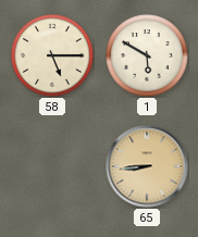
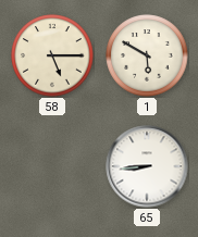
65 dial: champagne -> white (147, 166)
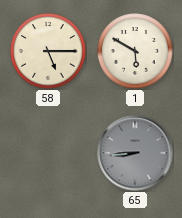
65 dial: white -> grey (135, 153)
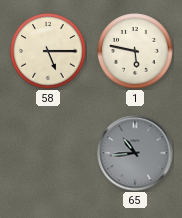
1: 5:50 -> 5:47 (135, 51)
65: 8:44 -> 10:44 (135, 153)
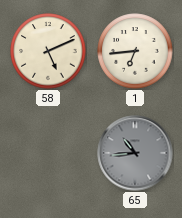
58: 5:15 -> 5:11 (48, 51)
1: 5:47 -> 6:44 (135, 51)
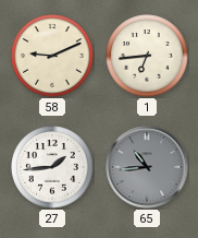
58: 5:11 -> 9:11 (52, 56)
27: none -> 1:44 (52, 167)
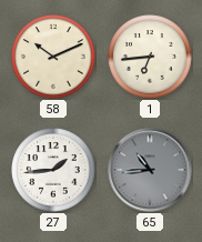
58: 9:11 -> 10:11 (53, 57)
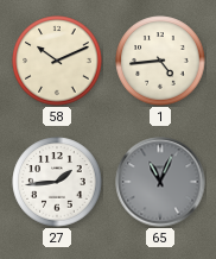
1: 6:44 -> 4:44 (160, 61)
65: 10:44 -> 11:04 (160, 182)
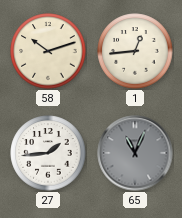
58: 10:11 -> 10:12 (48, 51)
1: 4:44 -> 12:44 (135, 51)
